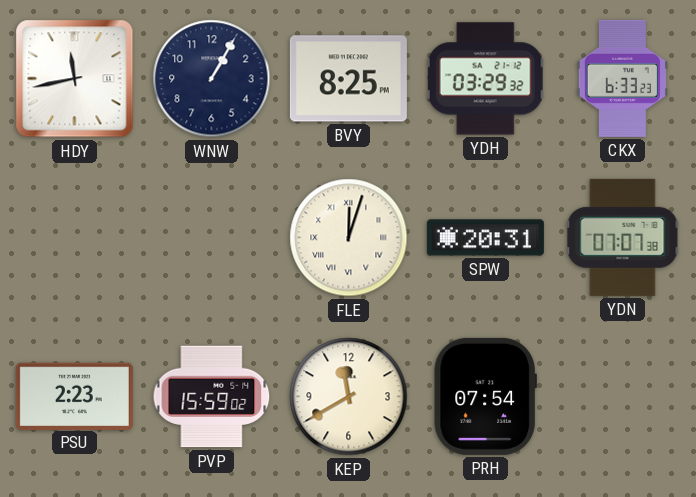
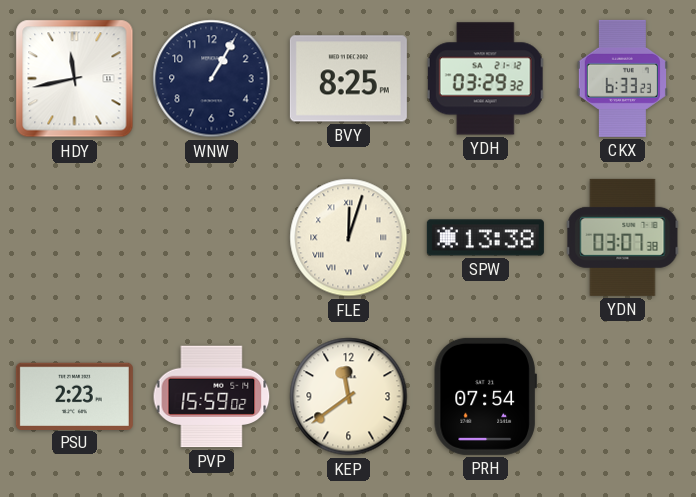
SPW: 20:31 -> 13:38 (485, 238)
YDN: 07:07 -> 03:07 (623, 237)
KEP: 11:40 -> 11:39 (349, 397)
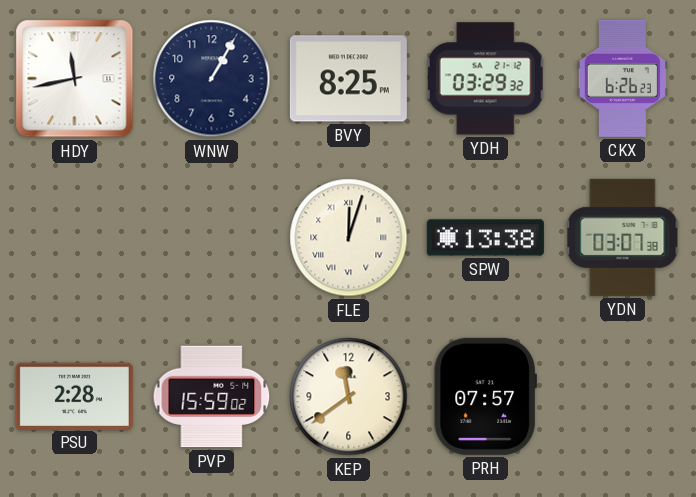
CKX: 6:33 -> 6:26 (622, 78)
PSU: 2:23 -> 2:28 (74, 396)
PRH: 07:54 -> 07:57 (485, 396)
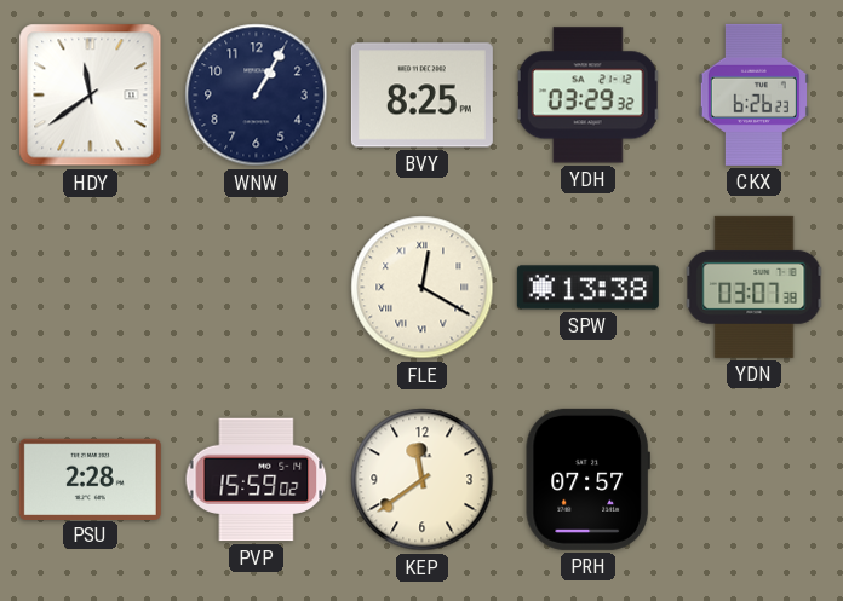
HDY: 11:43 -> 11:39 (91, 96)
FLE: 12:03 -> 12:20 (423, 288)
